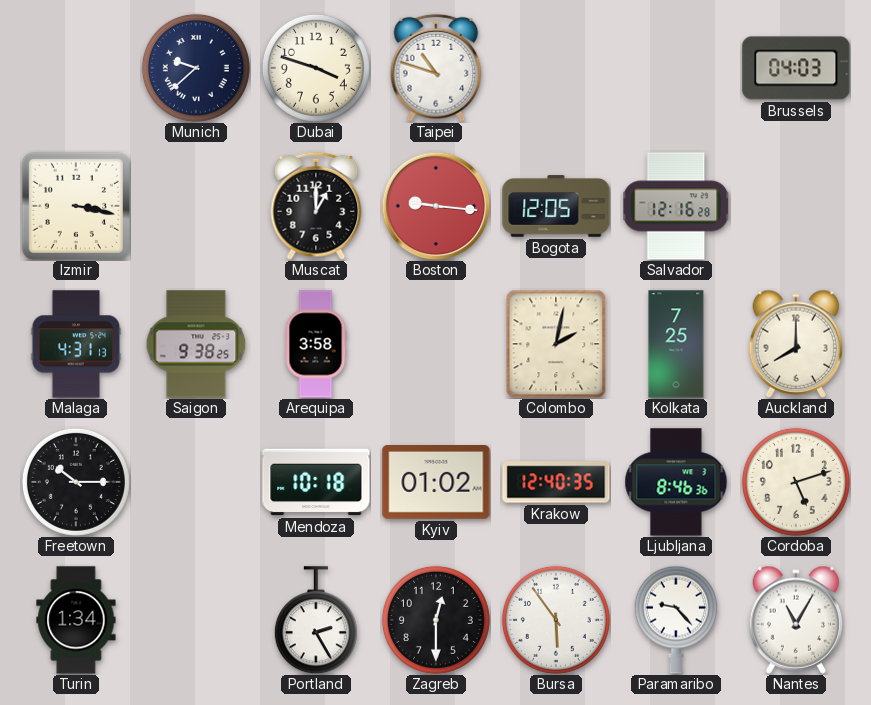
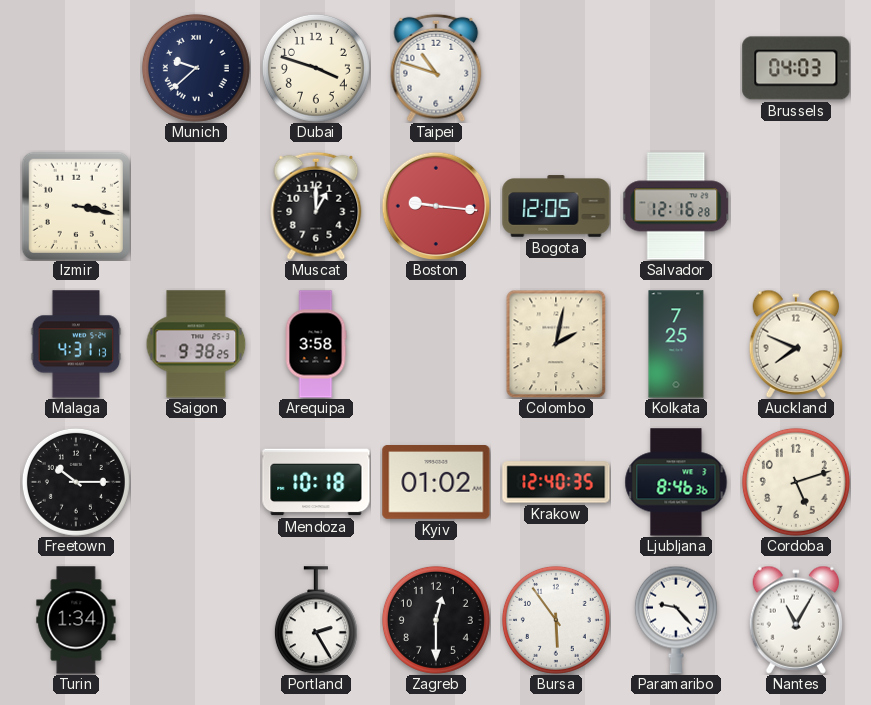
Auckland: 8:00 -> 7:49 (796, 344)
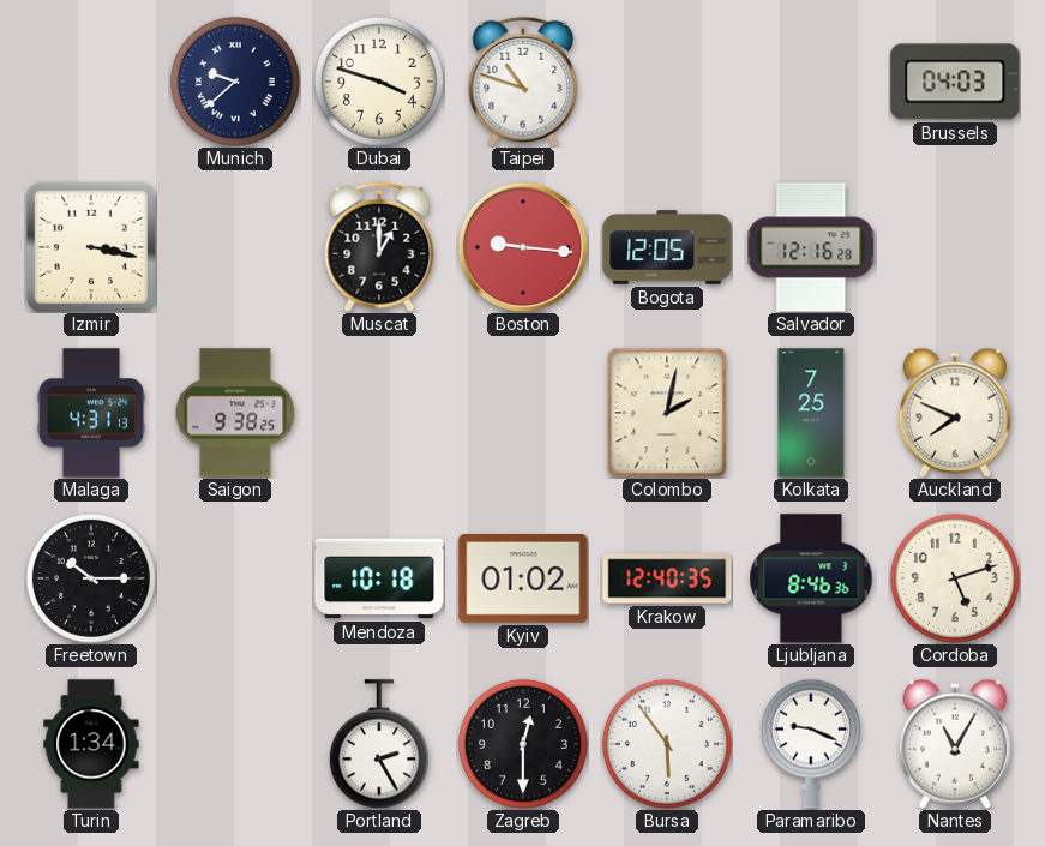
Arequipa: 3:58 -> none (316, 344)
Paramaribo: 9:23 -> 9:19 (811, 744)
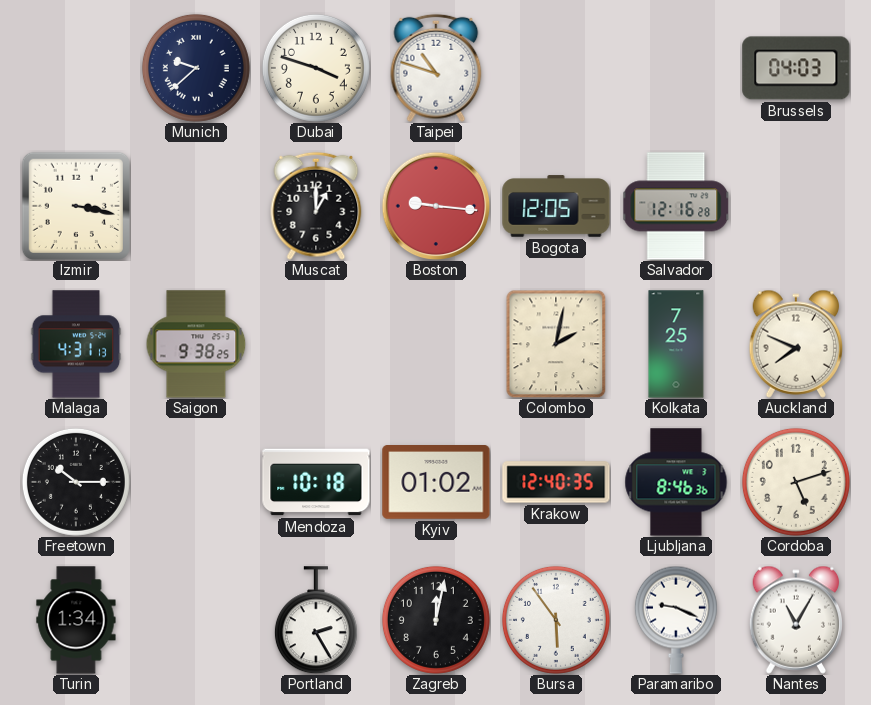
Zagreb: 12:30 -> 12:02 (436, 620)
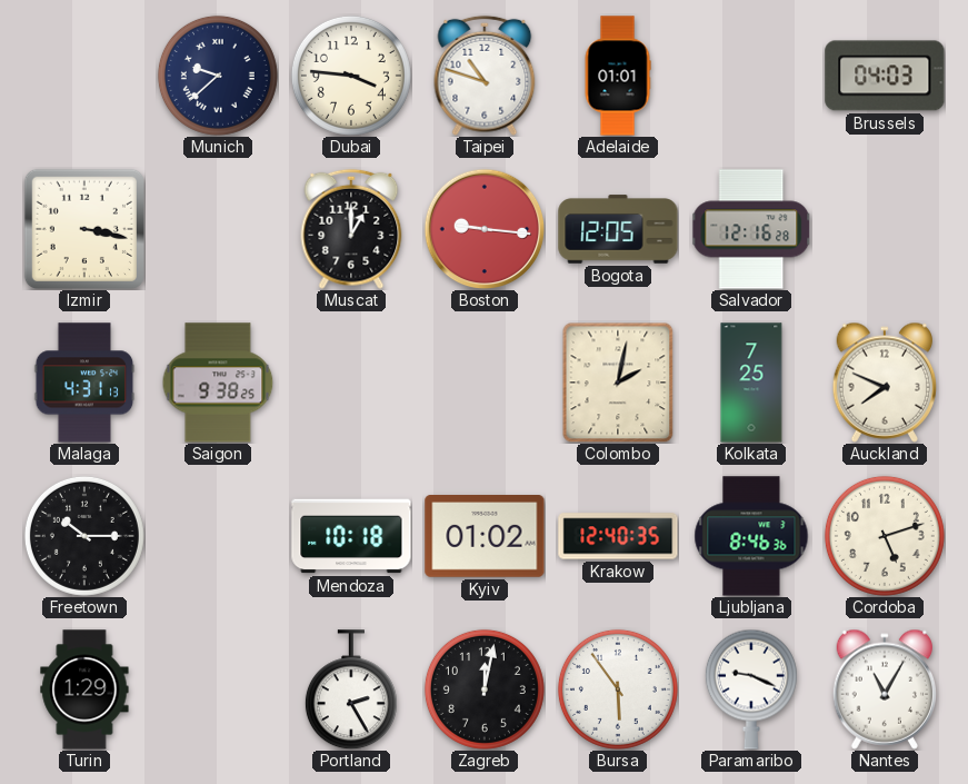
Dubai: 3:48 -> 3:46 (351, 76)
Adelaide: none -> 01:01 (618, 76)
Turin: 1:34 -> 1:29 (84, 689)
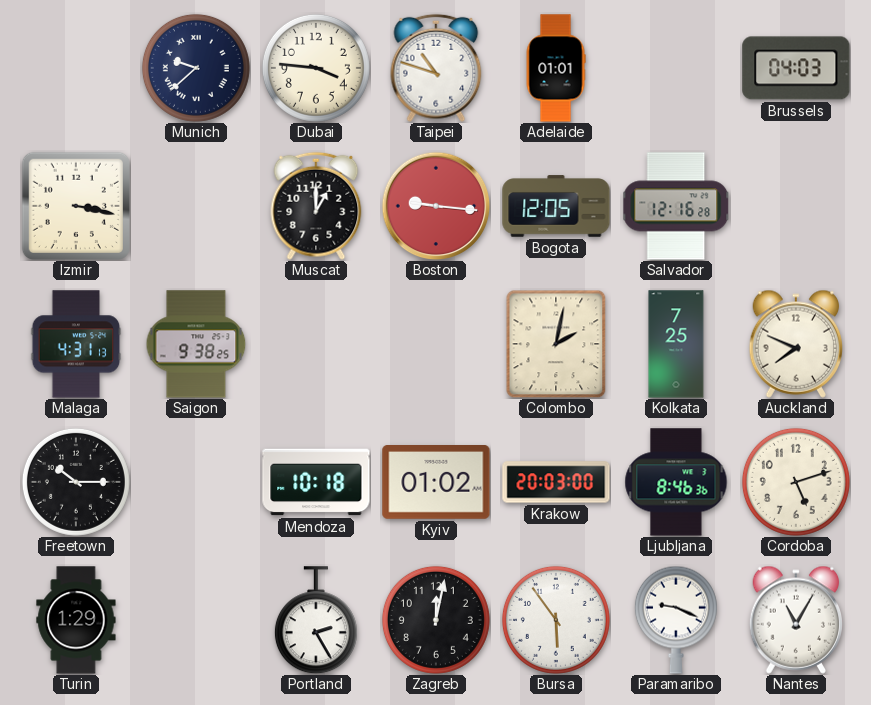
Krakow: 12:40 -> 20:03 (556, 482)
